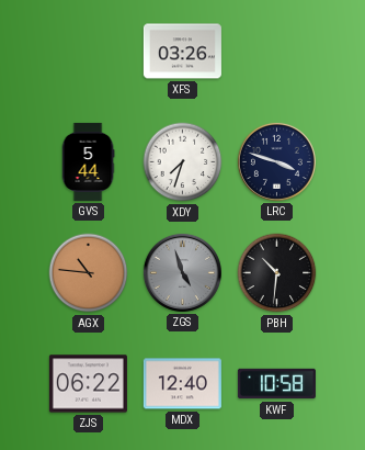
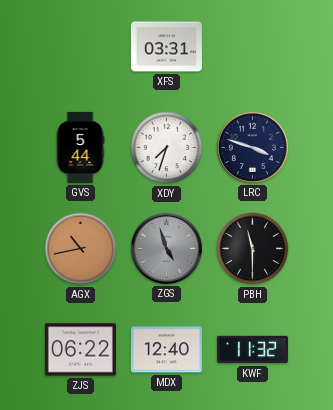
XFS: 03:26 -> 03:31 (166, 47)
AGX: 10:46 -> 10:43 (81, 249)
PBH: 10:31 -> 11:30 (253, 249)
KWF: 10:58 -> 11:32 (252, 350)
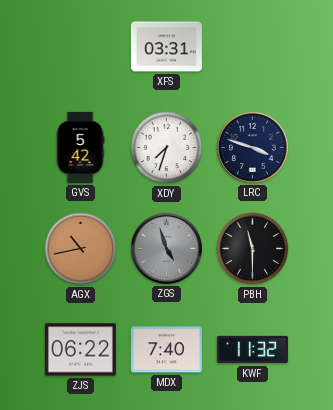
GVS: 5:44 -> 5:42 (80, 147)
MDX: 12:40 -> 7:40 (166, 350)
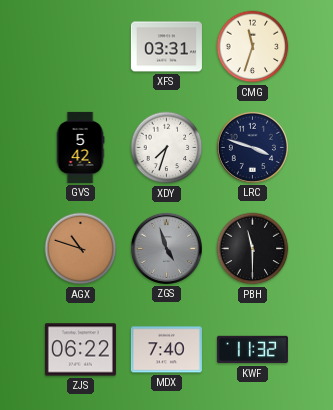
CMG: none -> 11:33 (253, 47)
AGX: 10:43 -> 10:48 (81, 249)
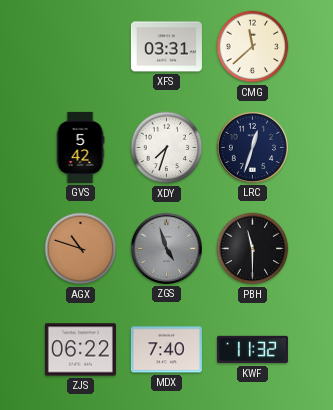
CMG: 11:33 -> 11:38 (253, 47)
LRC: 3:48 -> 12:33 (252, 147)
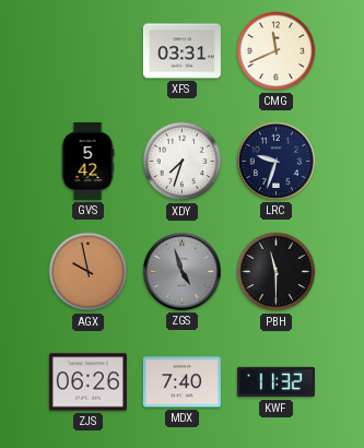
CMG: 11:38 -> 11:41 (277, 51)
LRC: 12:33 -> 9:33 (275, 161)
AGX: 10:48 -> 9:58 (89, 272)
ZJS: 06:22 -> 06:26 (87, 382)
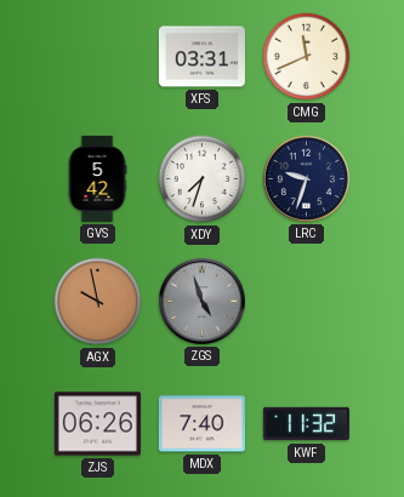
PBH: 11:30 -> none (277, 272)
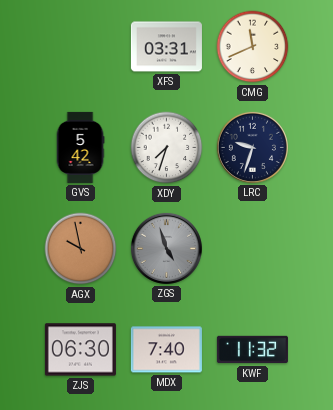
ZJS: 06:26 -> 06:30 (80, 350)
